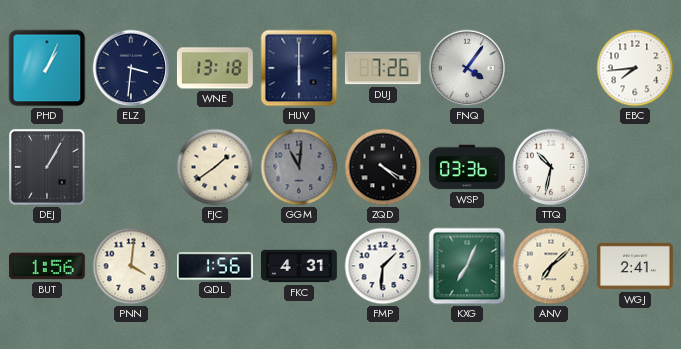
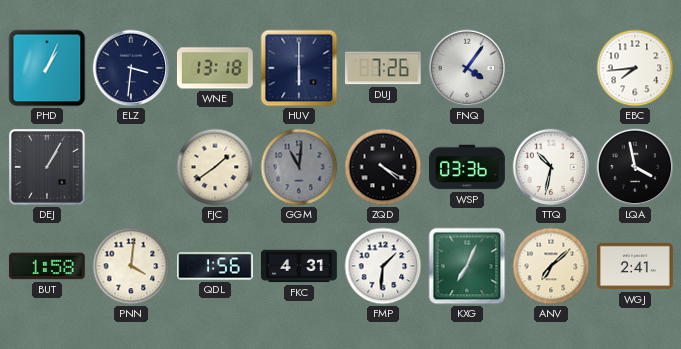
LQA: none -> 3:58 (635, 167)
BUT: 1:56 -> 1:58 (47, 266)
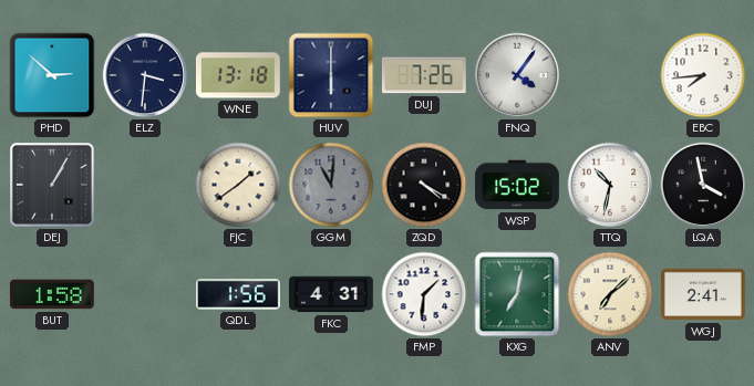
PHD: 1:04 -> 2:52 (52, 75)
WSP: 03:36 -> 15:02 (518, 185)
PNN: 4:01 -> none (131, 266)
KXG: 7:04 -> 7:02 (517, 294)
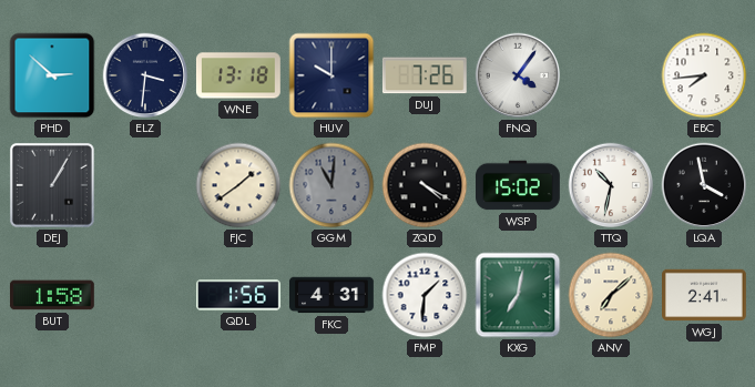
HUV: 6:00 -> 10:00 (331, 75)
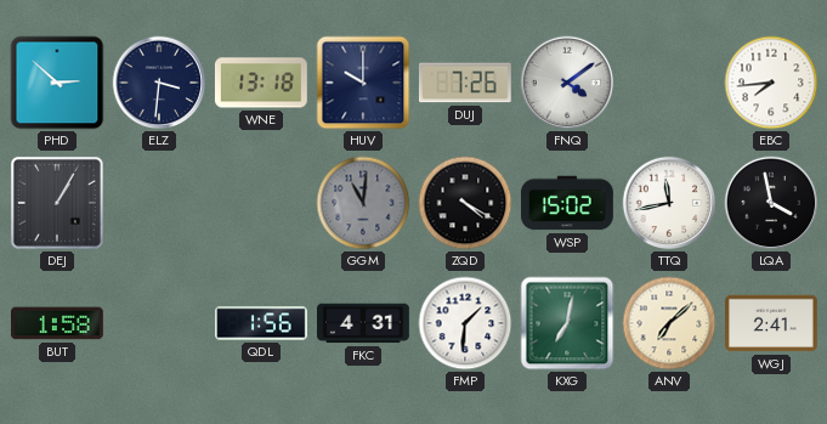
FNQ: 4:06 -> 4:09 (567, 83)
FJC: 1:39 -> none (238, 185)
TTQ: 10:32 -> 11:43 (669, 203)
